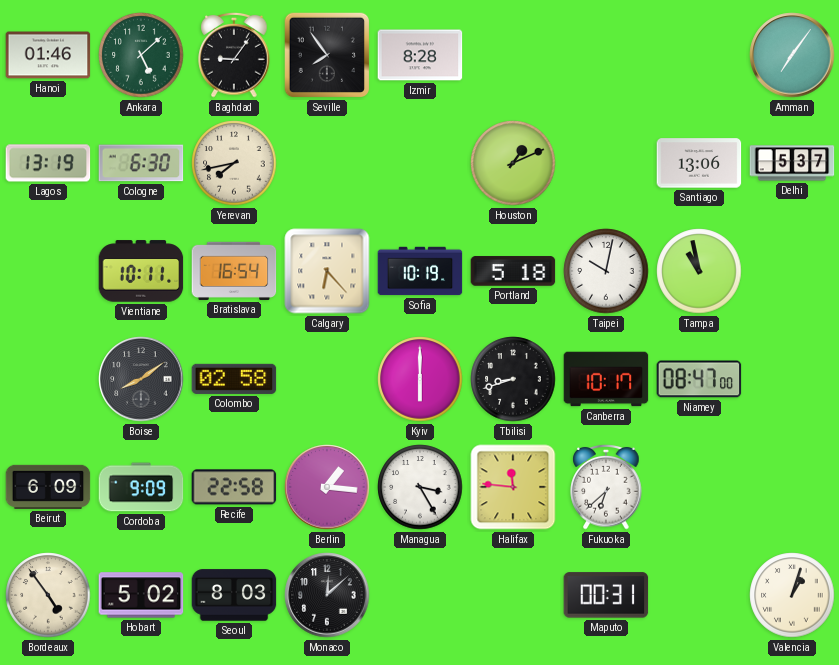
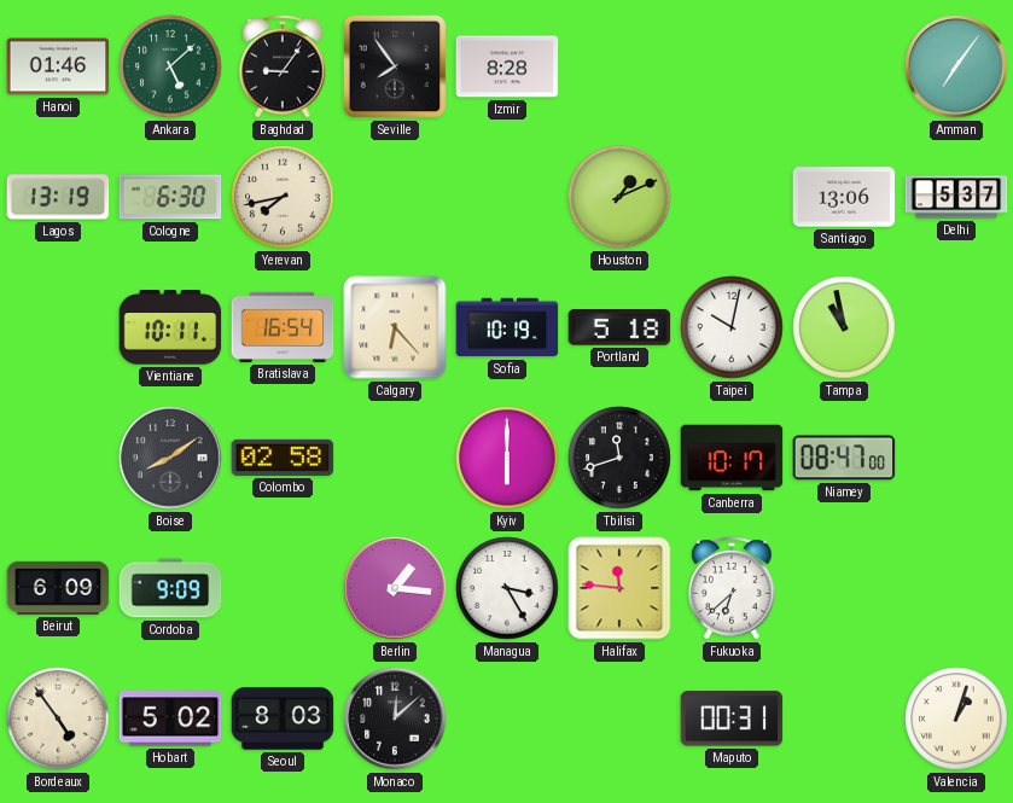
Tbilisi: 8:42 -> 11:42 (619, 458)
Recife: 22:58 -> none (234, 487)
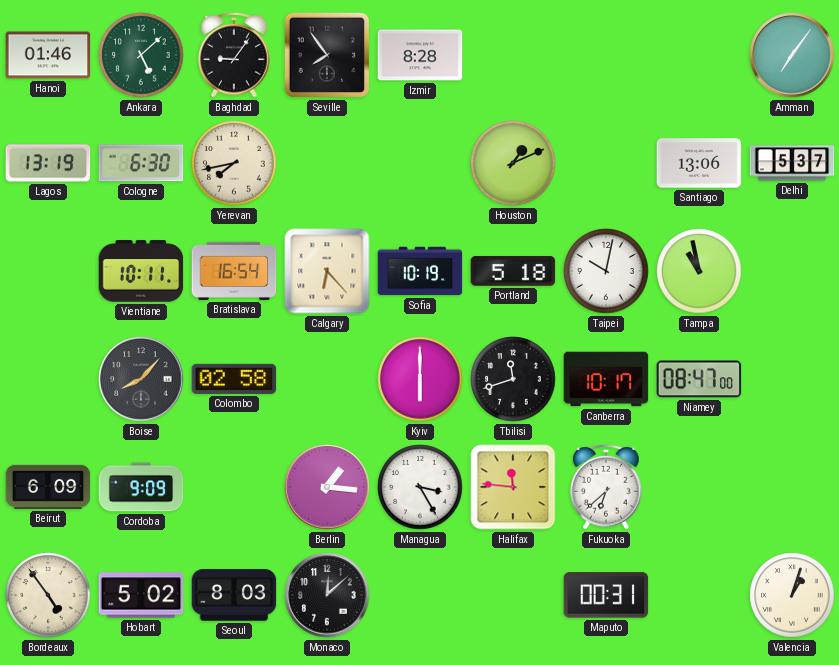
Boise: 8:09 -> 8:07 (141, 379)
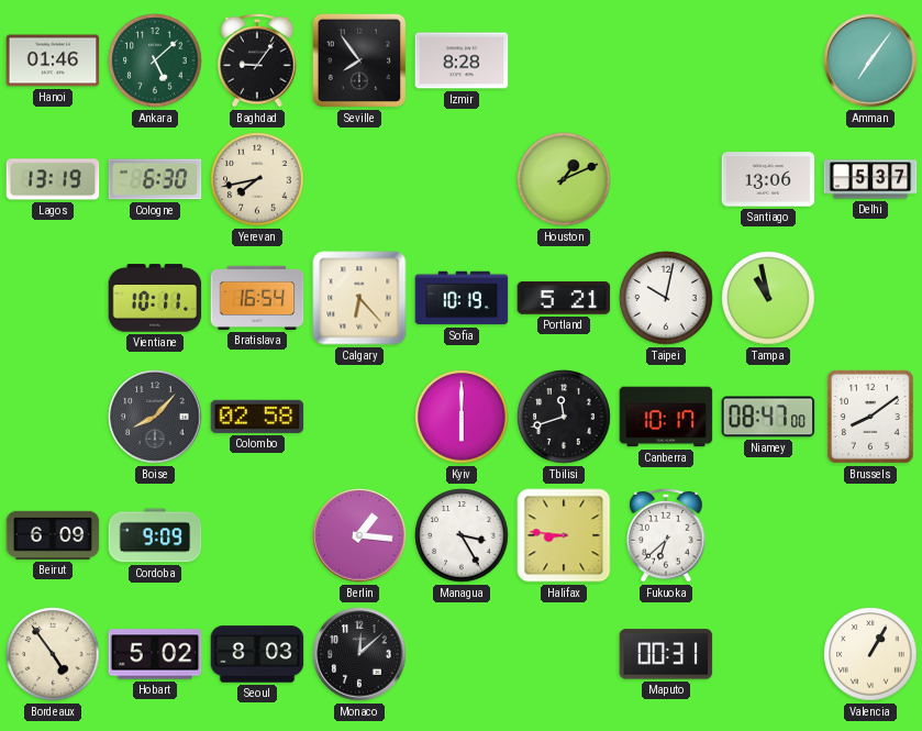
Portland: 5:18 -> 5:21 (564, 298)
Brussels: none -> 8:09 (870, 417)
Halifax: 11:46 -> 8:46 (564, 535)
Valencia: 1:03 -> 1:05 (870, 654)
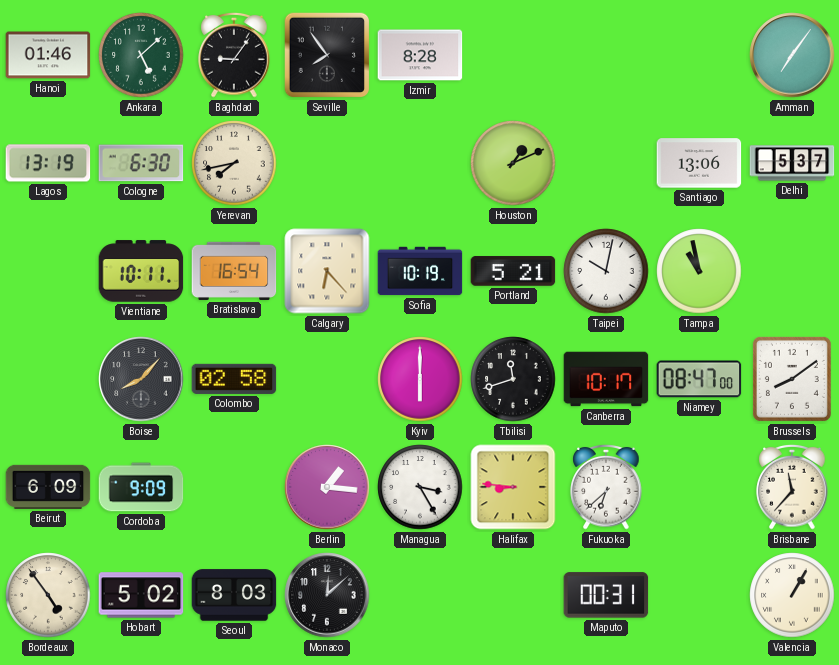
Brisbane: none -> 11:37 (792, 488)
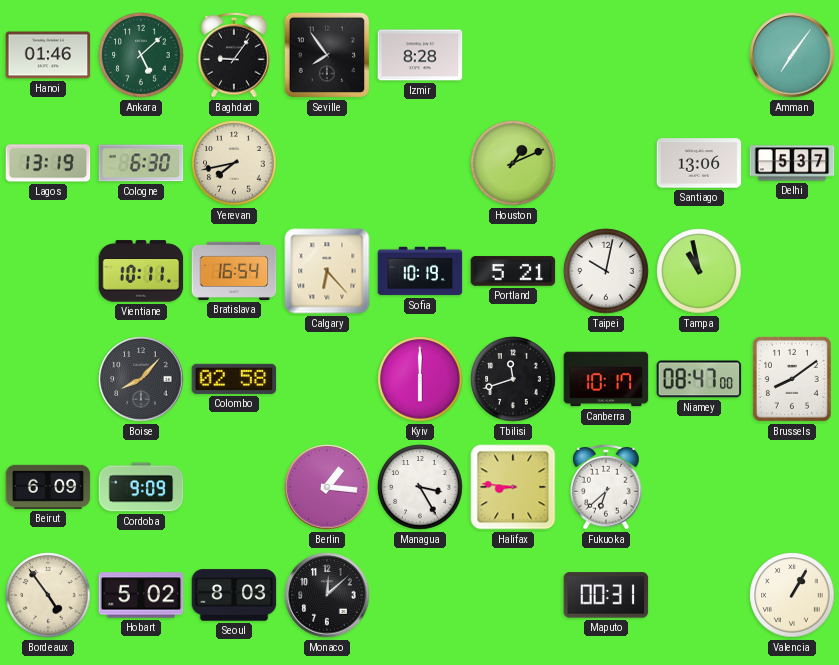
Brisbane: 11:37 -> none (792, 488)
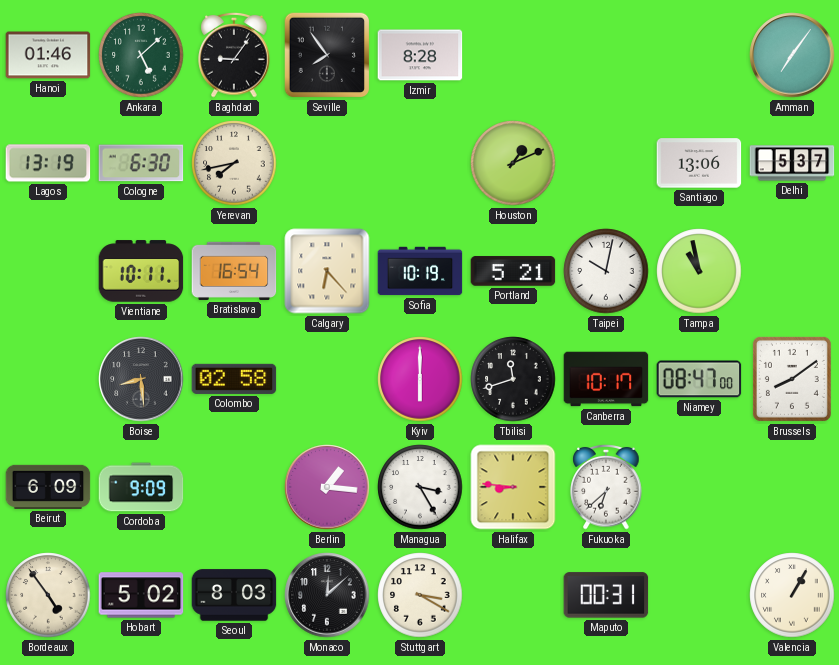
Boise: 8:07 -> 8:29 (141, 379)
Stuttgart: none -> 3:20 (420, 595)
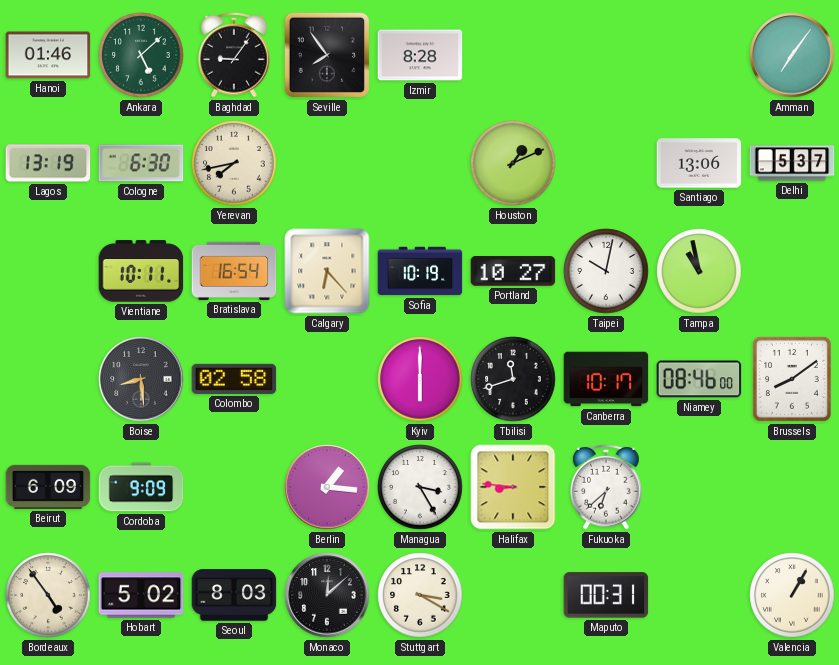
Portland: 5:21 -> 10:27 (513, 271)
Niamey: 08:47 -> 08:46 (699, 379)
